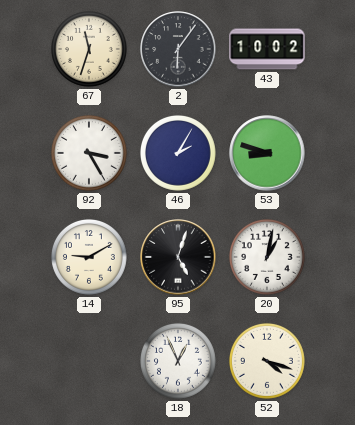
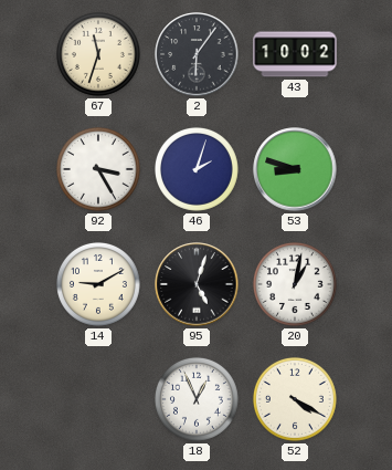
46: 2:05 -> 2:03 (197, 169)
52: 4:18 -> 4:20 (295, 399)
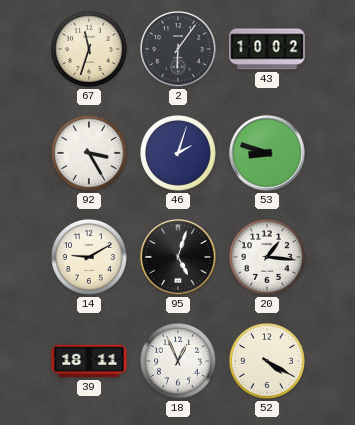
20: 1:02 -> 1:16 (267, 257)
39: none -> 18:11 (89, 361)
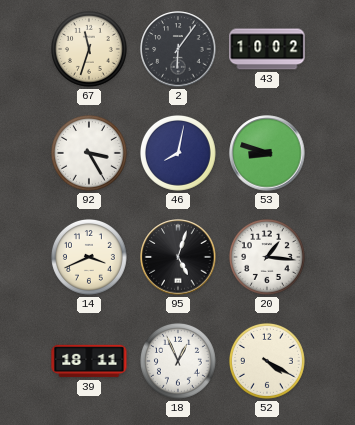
46: 2:03 -> 8:02 (178, 153)
14: 9:10 -> 3:41 (89, 257)
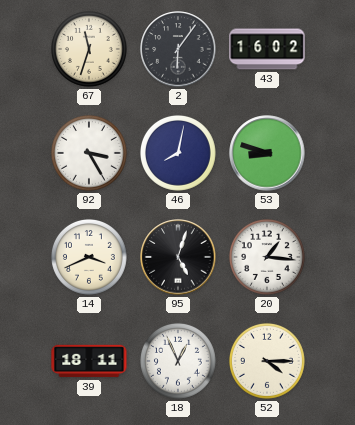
43: 10:02 -> 16:02 (267, 49)
52: 4:20 -> 4:15 (267, 361)
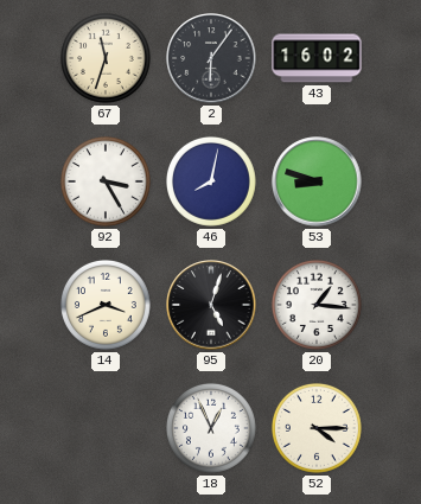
39: 18:11 -> none (89, 361)
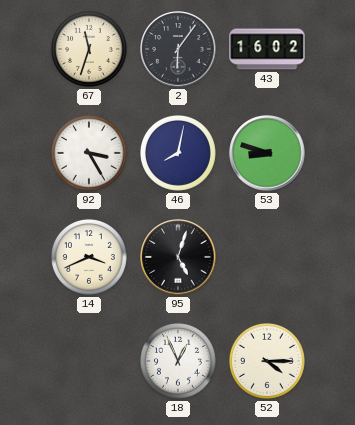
20: 1:16 -> none (317, 305)
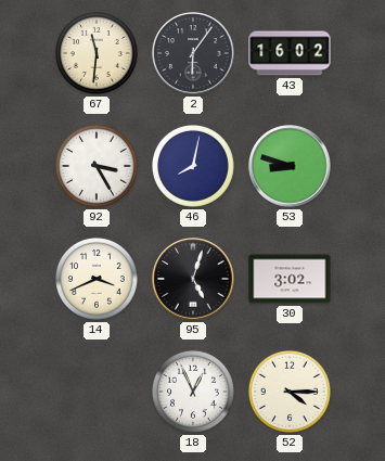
67: 11:33 -> 11:31 (97, 53)
30: none -> 3:02 (290, 279)
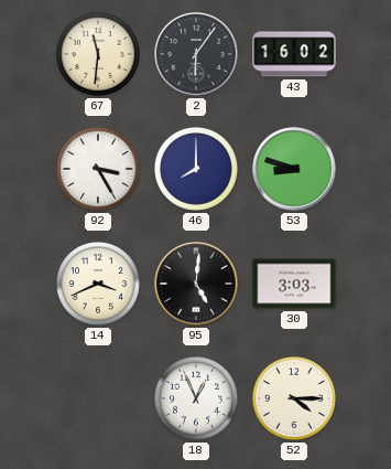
46: 8:02 -> 8:00 (196, 169)
95: 5:03 -> 5:01 (196, 284)
30: 3:02 -> 3:03 (294, 284)
